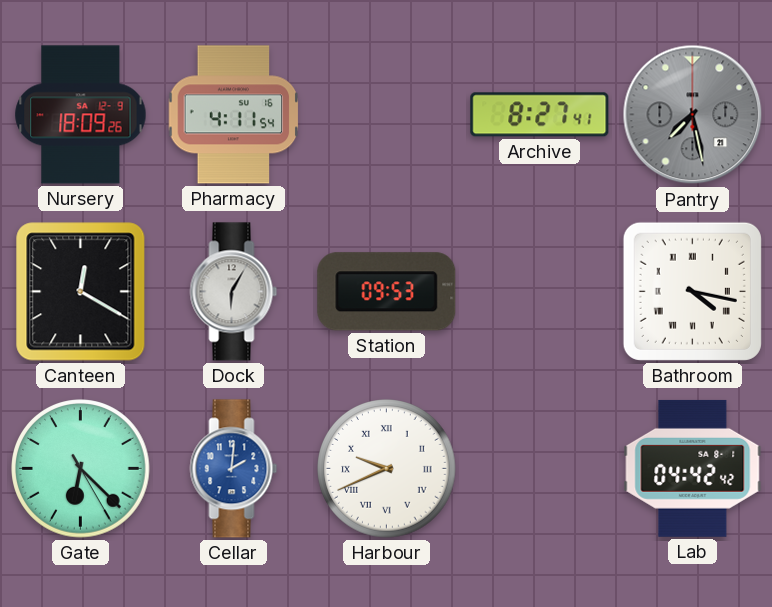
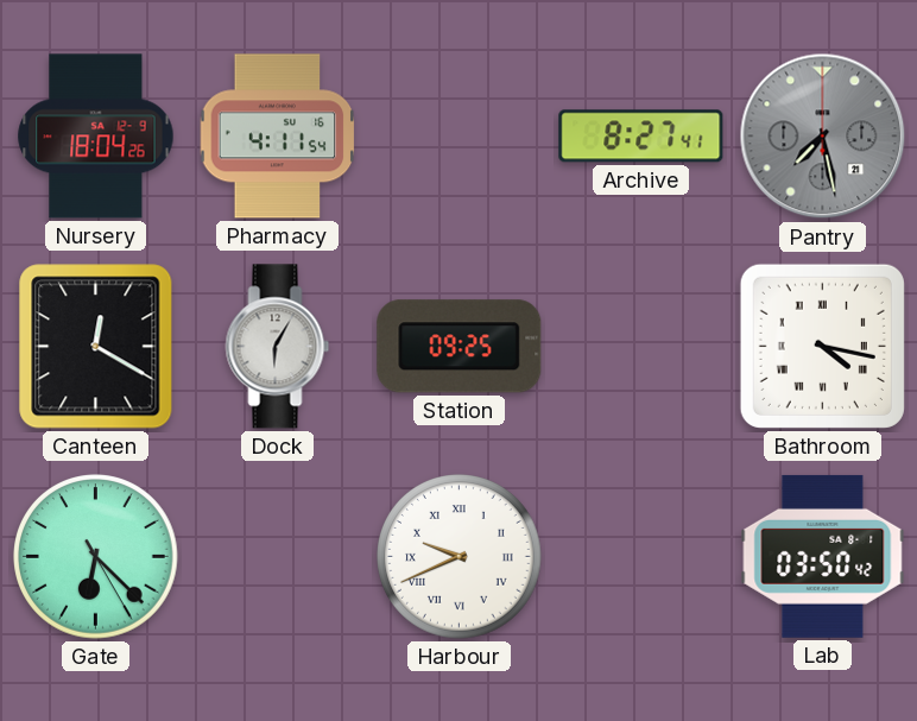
Nursery: 18:09 -> 18:04 (96, 137)
Station: 09:53 -> 09:25 (460, 347)
Cellar: 2:01 -> none (234, 469)
Lab: 04:42 -> 03:50 (823, 556)
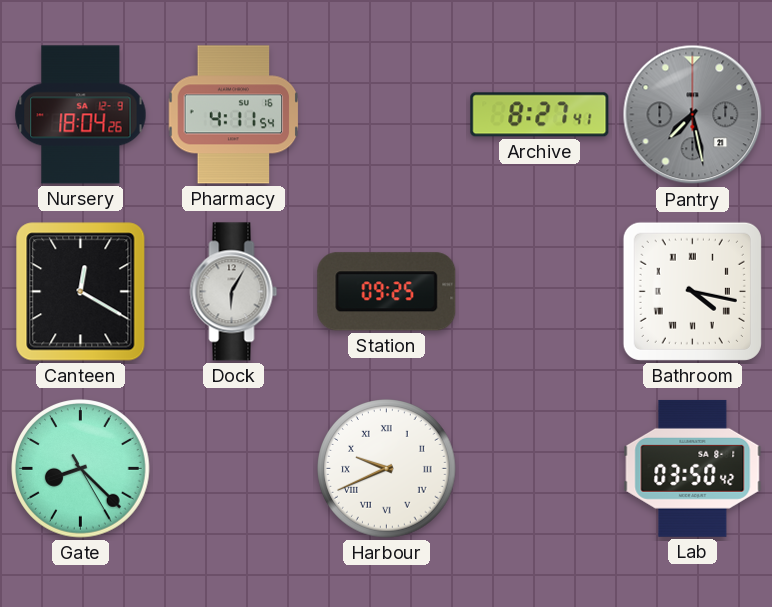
Gate: 6:22 -> 8:22 (81, 469)
